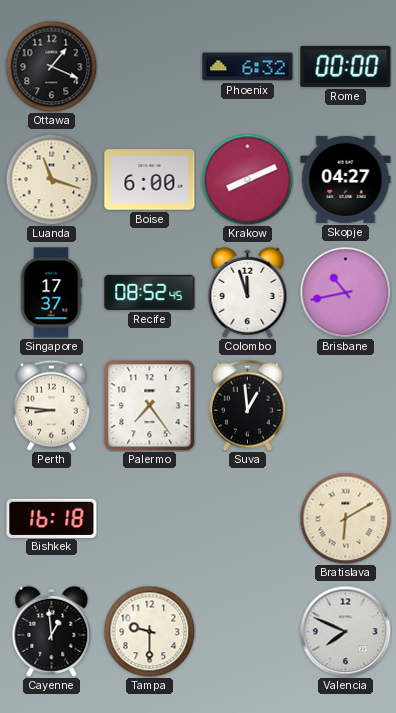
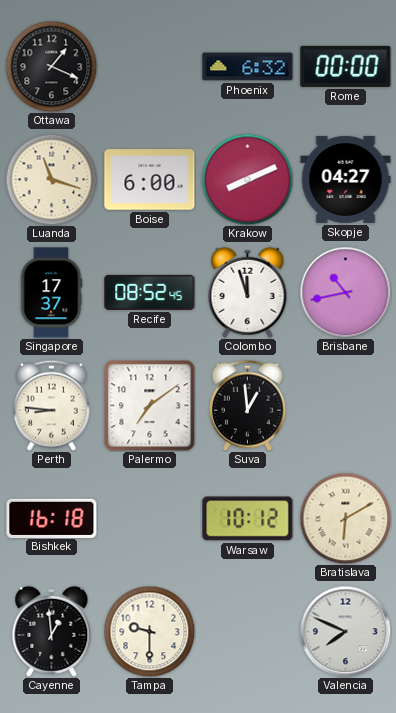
Palermo: 7:24 -> 7:09 (150, 406)
Warsaw: none -> 10:12 (248, 519)
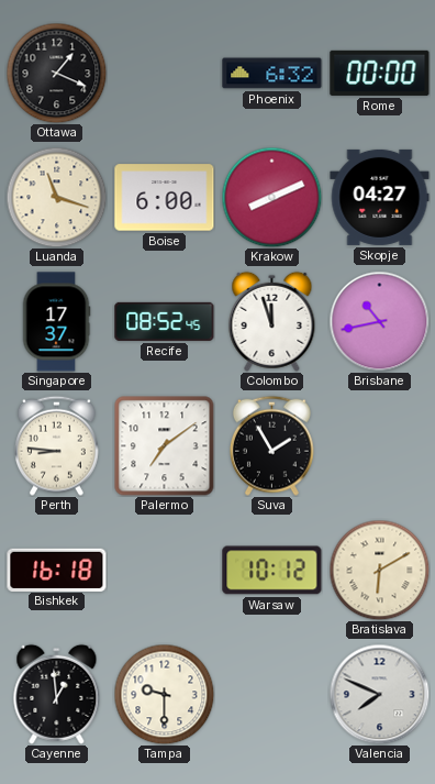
Suva: 12:59 -> 1:55 (271, 445)
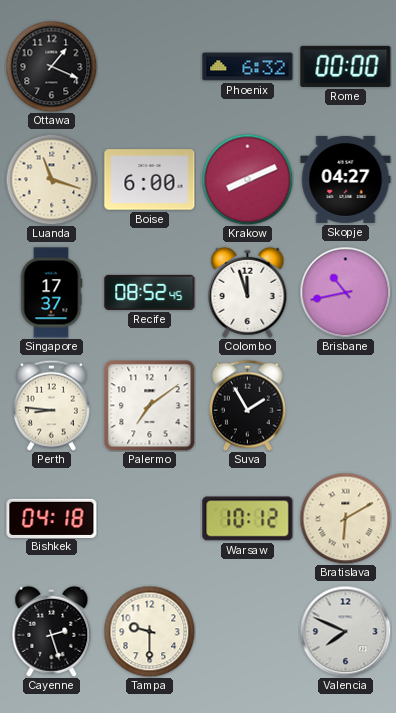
Bishkek: 16:18 -> 04:18 (52, 518)
Cayenne: 12:59 -> 2:27 (52, 631)
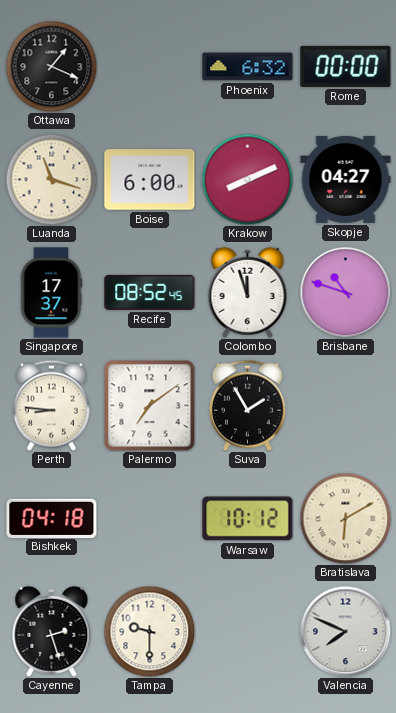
Brisbane: 10:43 -> 10:48 (345, 292)
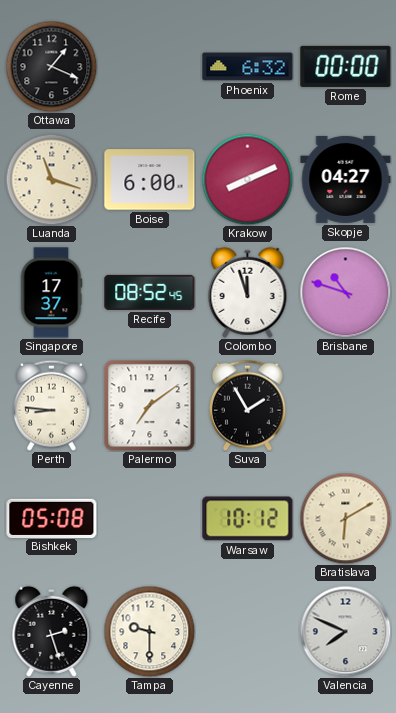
Bishkek: 04:18 -> 05:08 (52, 518)
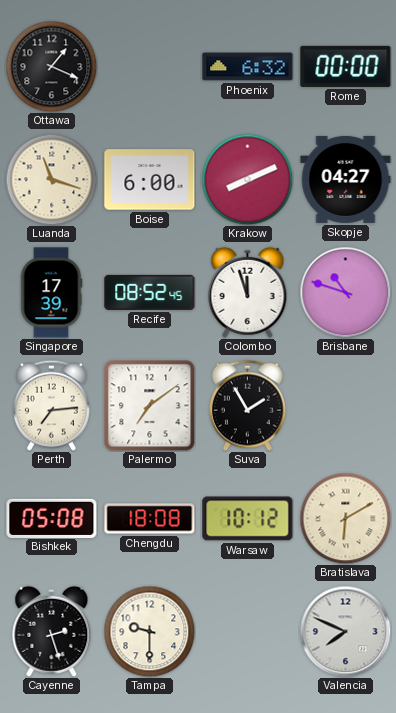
Singapore: 17:37 -> 17:39 (51, 293)
Perth: 8:46 -> 7:14 (51, 405)
Chengdu: none -> 18:08 (150, 519)
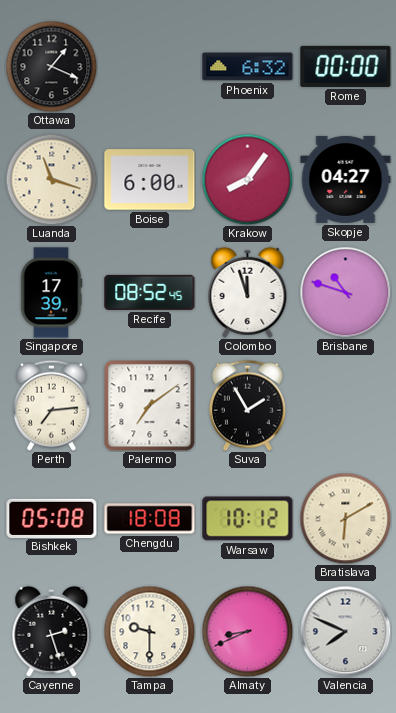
Krakow: 8:11 -> 8:06 (247, 179)
Almaty: none -> 8:41 (247, 631)
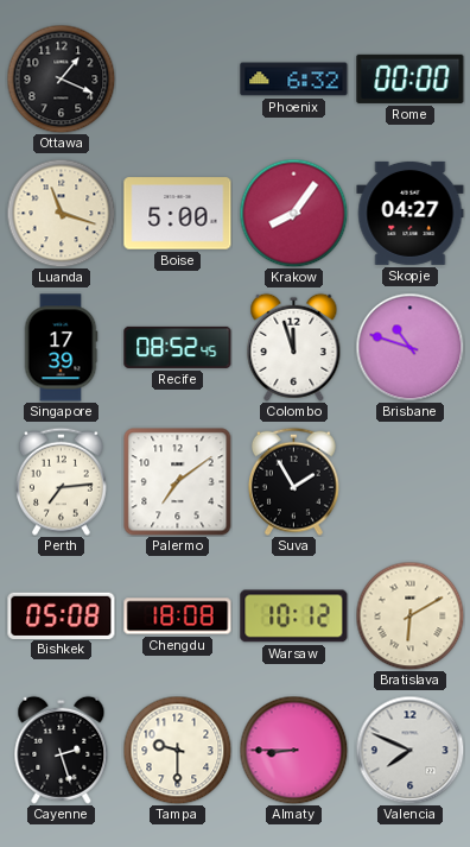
Boise: 6:00 -> 5:00 (178, 214)
Almaty: 8:41 -> 8:45 (293, 750)
